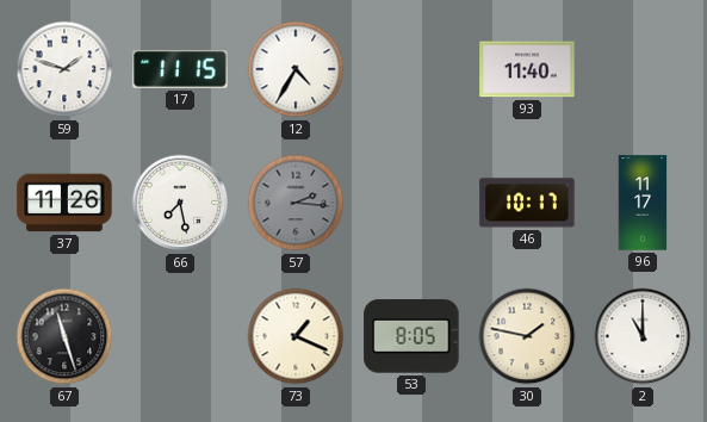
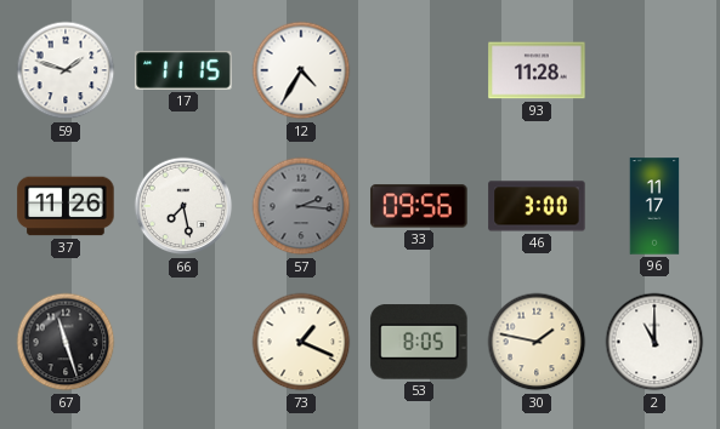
93: 11:40 -> 11:28 (537, 70)
33: none -> 09:56 (419, 206)
46: 10:17 -> 3:00 (537, 206)
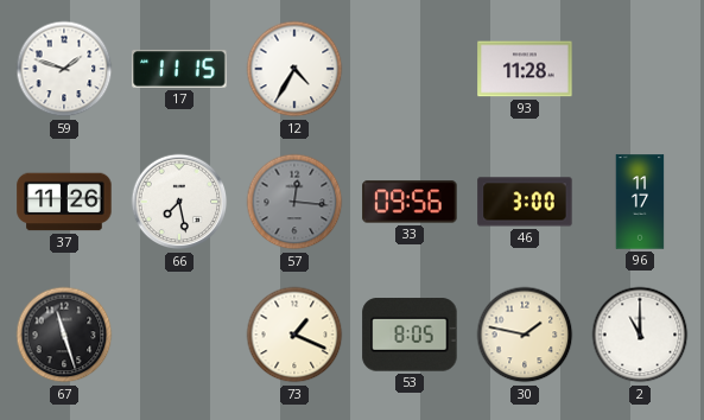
57: 2:16 -> 12:16 (294, 202)
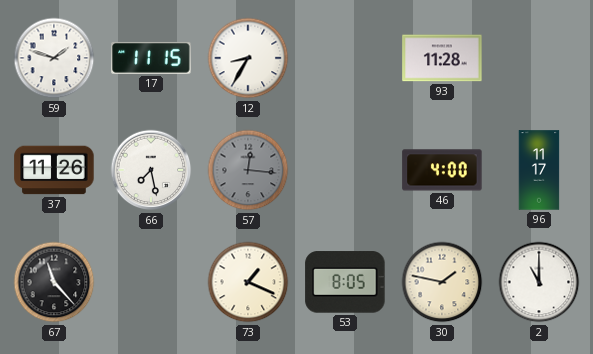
12: 4:35 -> 8:35 (248, 58)
33: 09:56 -> none (410, 202)
46: 3:00 -> 4:00 (442, 170)
67: 11:27 -> 11:23 (54, 282)
